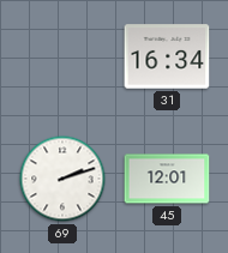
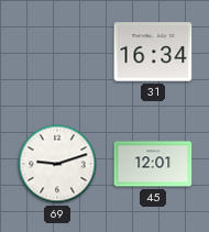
69: 2:12 -> 9:12 (57, 164)
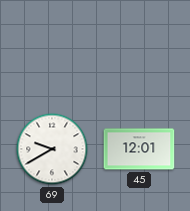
31: 16:34 -> none (153, 52)
69: 9:12 -> 9:40 (52, 149)
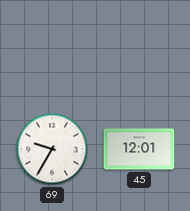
69: 9:40 -> 9:35 (52, 149)
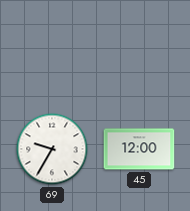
45: 12:01 -> 12:00 (139, 149)
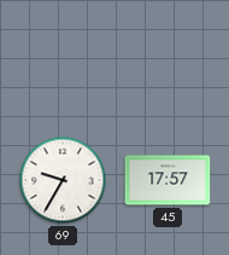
45: 12:00 -> 17:57 (168, 180)
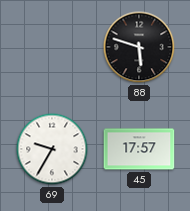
88: none -> 5:48 (139, 47)
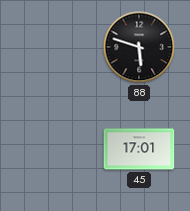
69: 9:35 -> none (52, 149)
45: 17:57 -> 17:01 (139, 149)
